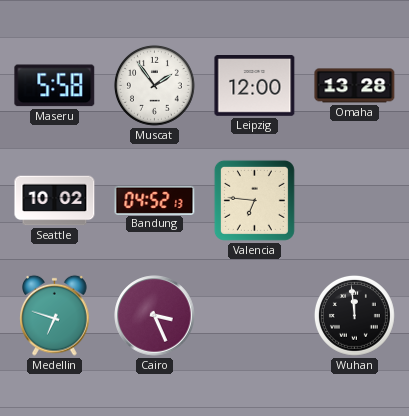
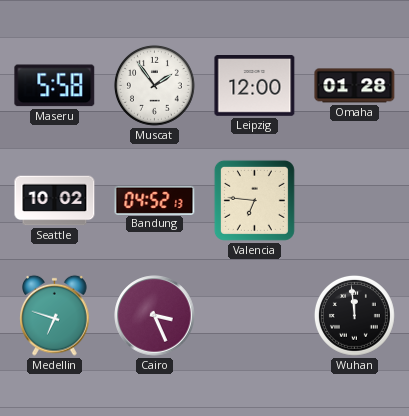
Omaha: 13:28 -> 01:28 (355, 86)
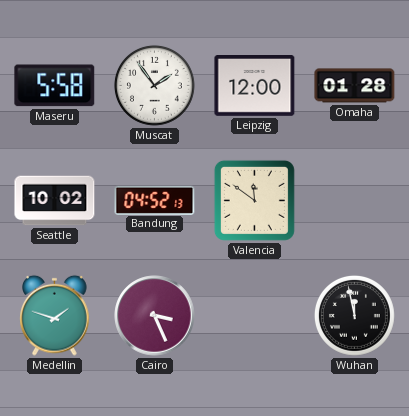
Valencia: 6:46 -> 11:51 (254, 200)
Medellin: 6:48 -> 1:48 (55, 315)
Wuhan: 11:59 -> 11:58 (354, 315)
